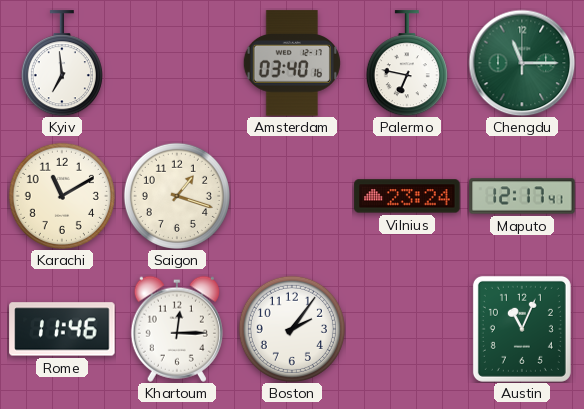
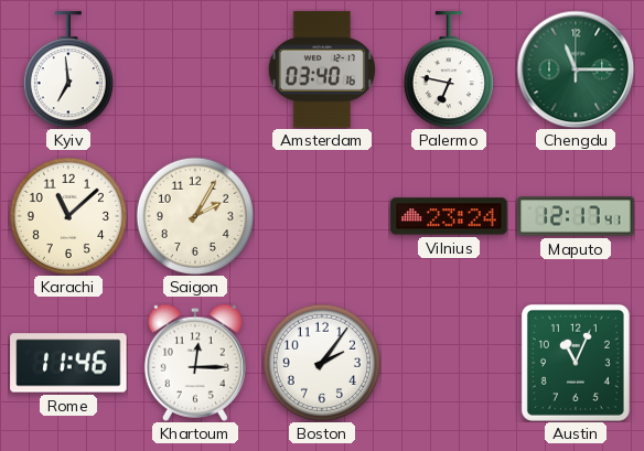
Karachi: 11:10 -> 11:08 (68, 216)
Saigon: 1:18 -> 2:05 (195, 216)
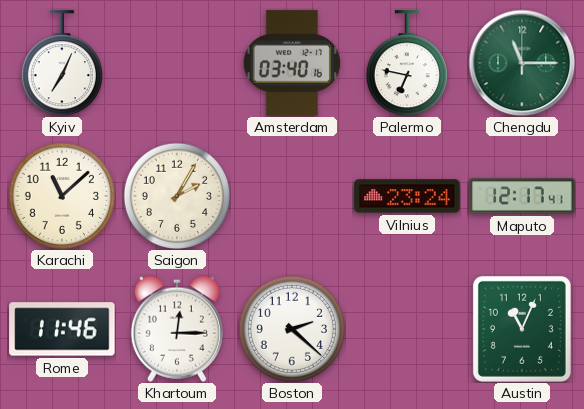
Kyiv: 6:59 -> 7:04 (62, 63)
Boston: 2:06 -> 2:22 (292, 329)
